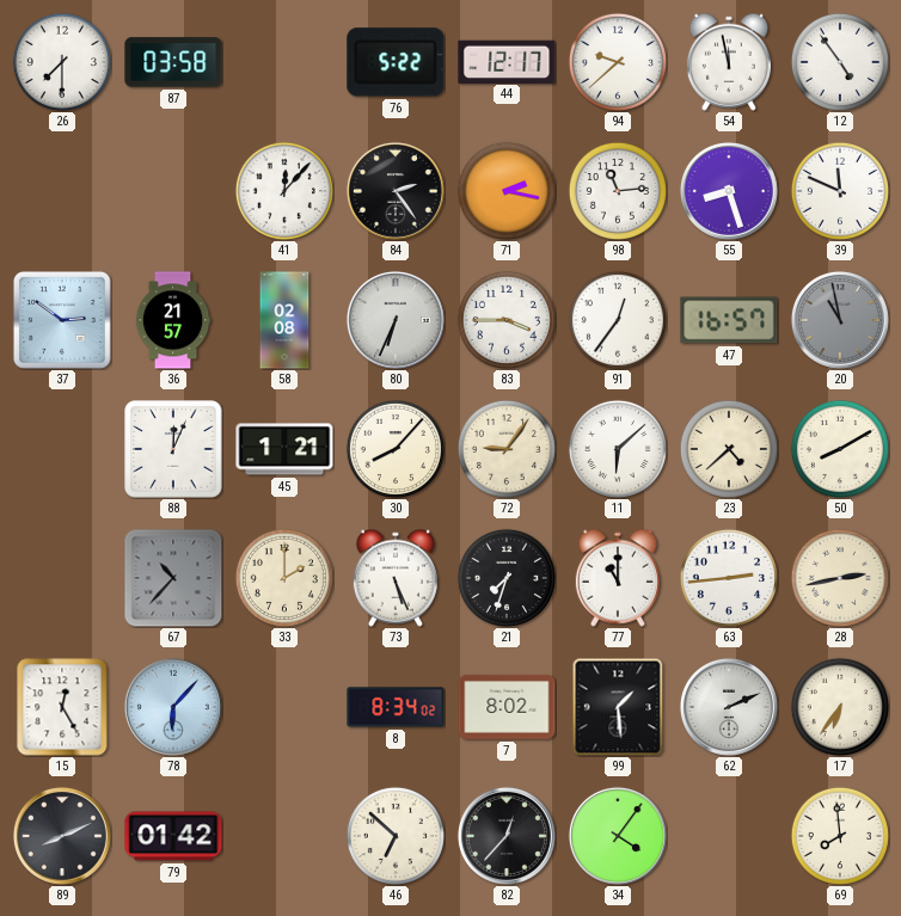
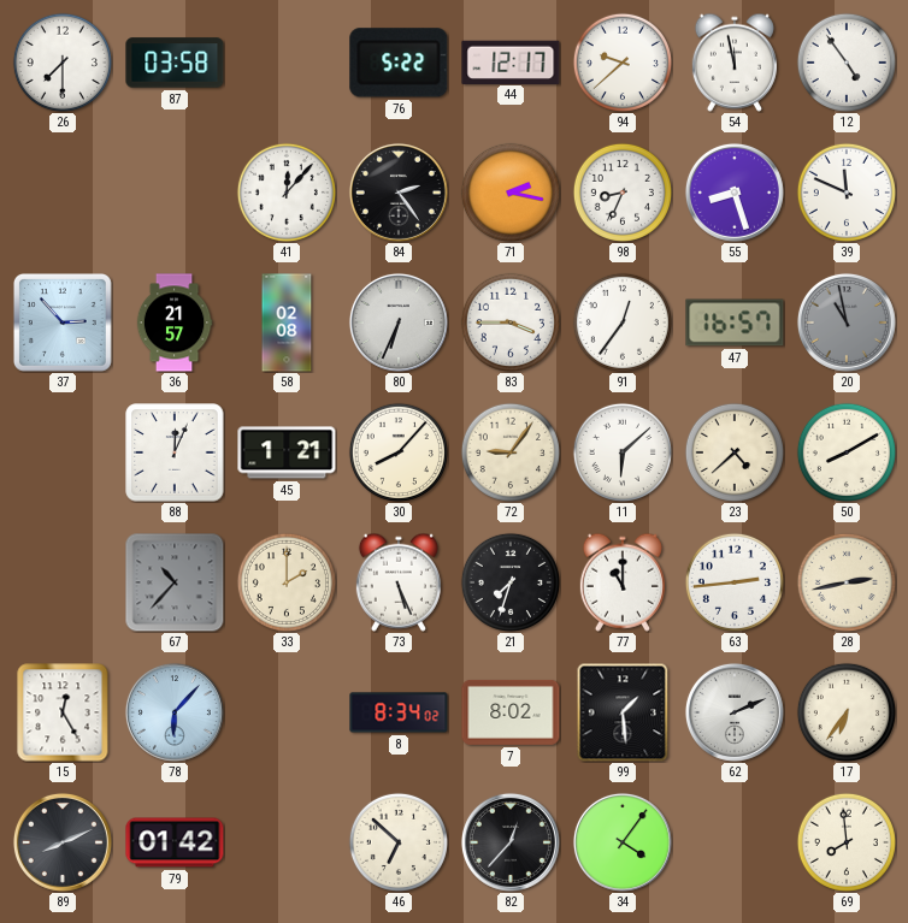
98: 11:14 -> 8:34 (623, 193)
37: 2:51 -> 2:53 (63, 323)
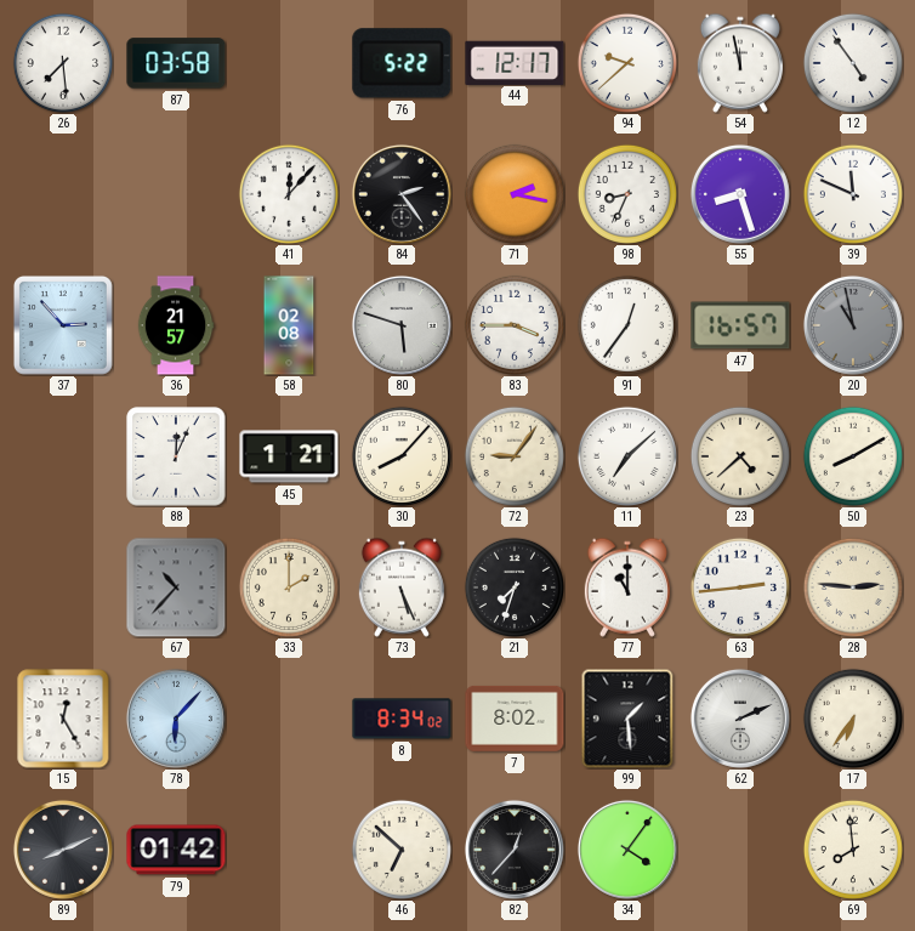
26: 7:30 -> 7:29 (63, 63)
80: 6:34 -> 5:48 (402, 325)
11: 6:08 -> 7:08 (627, 456)
28: 2:43 -> 2:46 (853, 587)
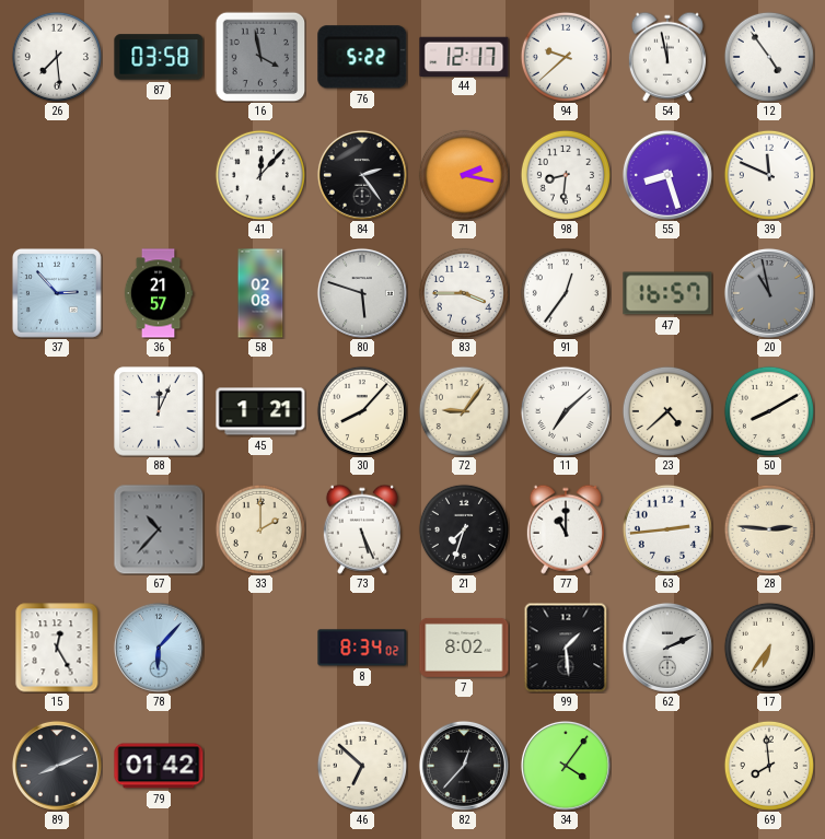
16: none -> 3:58 (260, 57)
98: 8:34 -> 8:31 (566, 175)
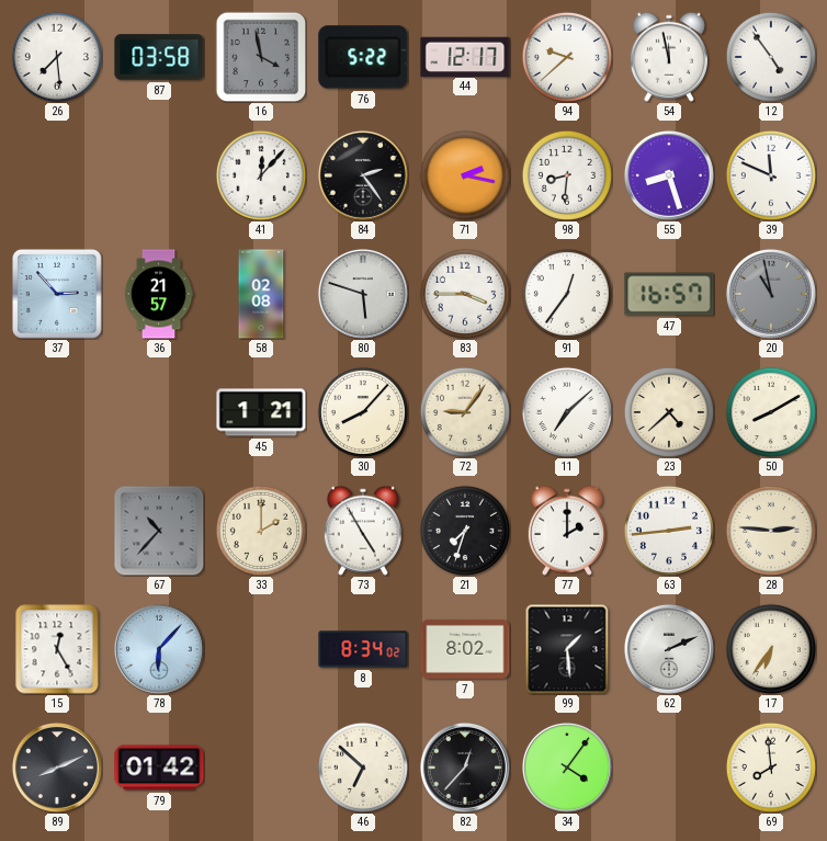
88: 12:04 -> none (159, 411)
73: 5:26 -> 4:55 (363, 531)
77: 11:00 -> 2:00 (567, 531)
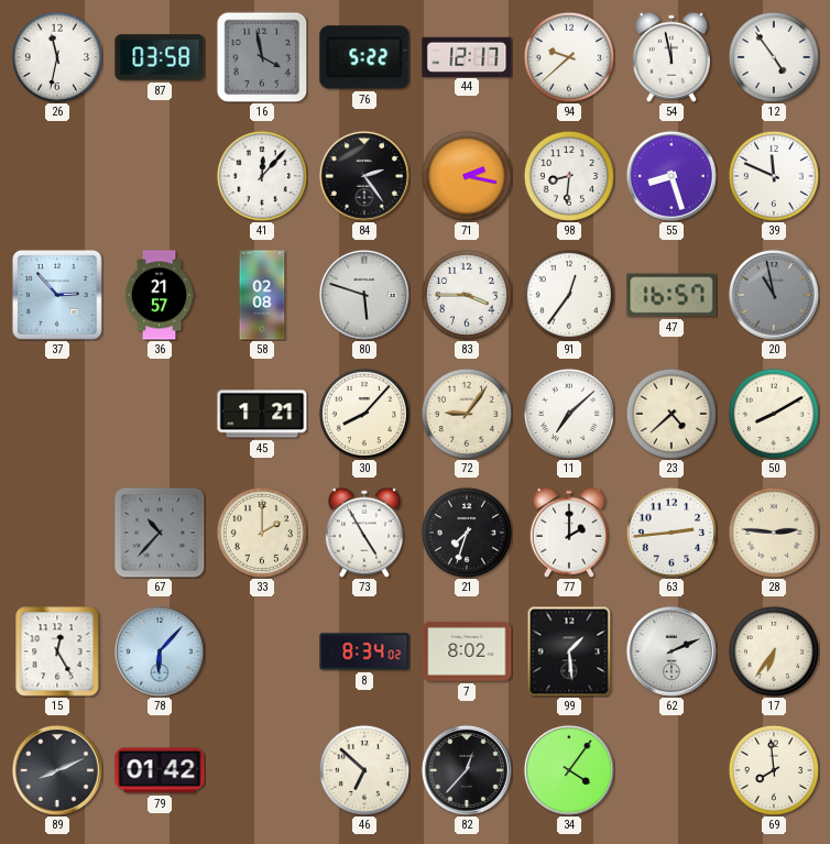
26: 7:29 -> 11:32 (57, 57)
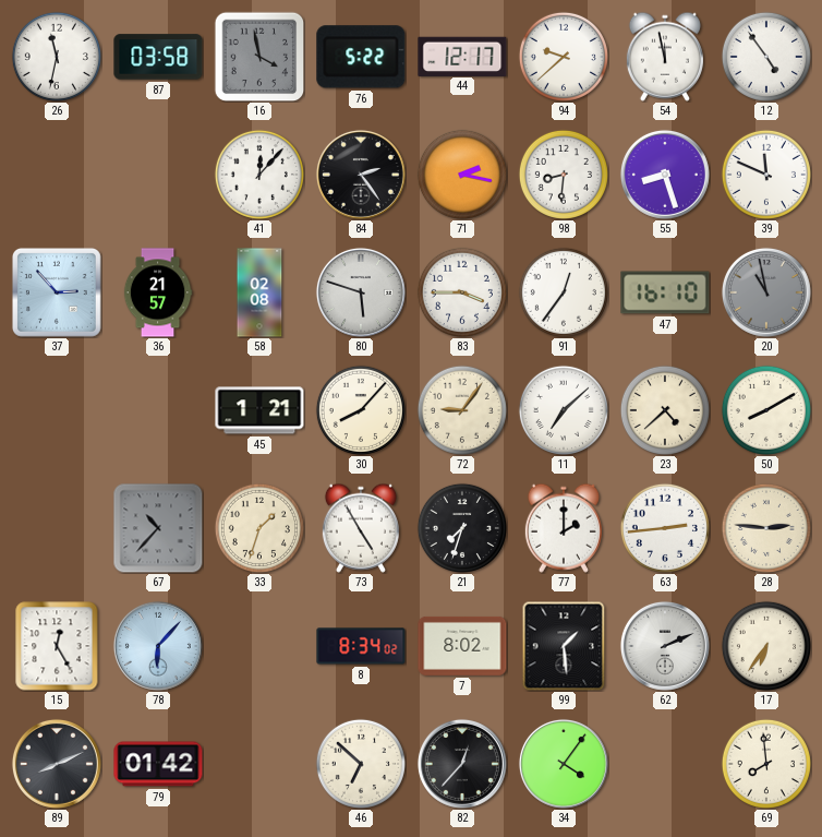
47: 16:57 -> 16:10 (665, 292)
33: 2:00 -> 1:33 (259, 528)
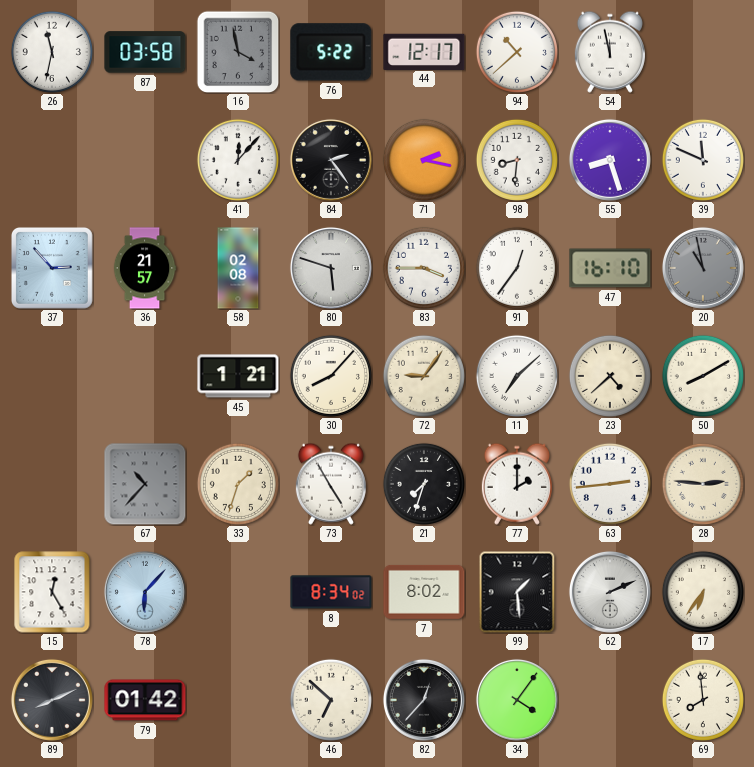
94: 9:38 -> 10:38 (517, 52)
12: 4:54 -> none (766, 57)
